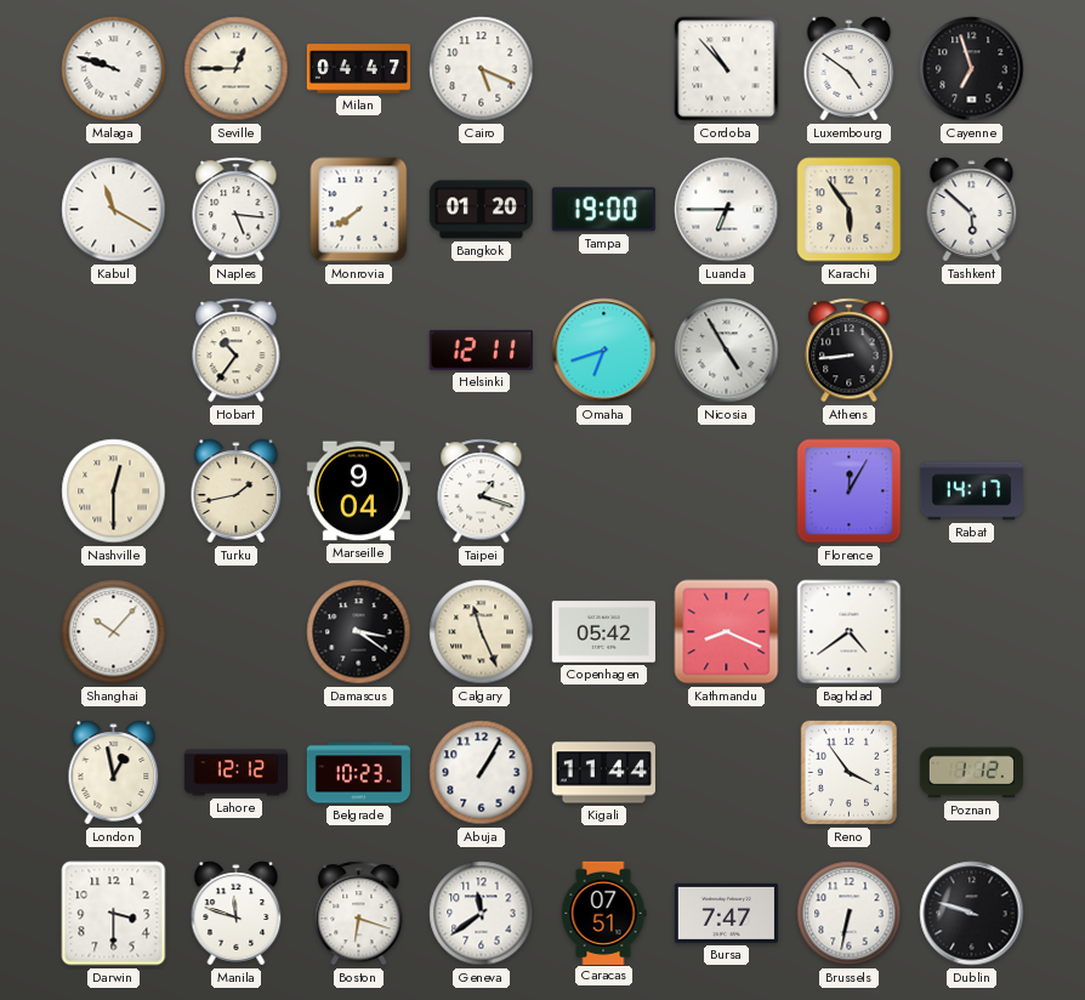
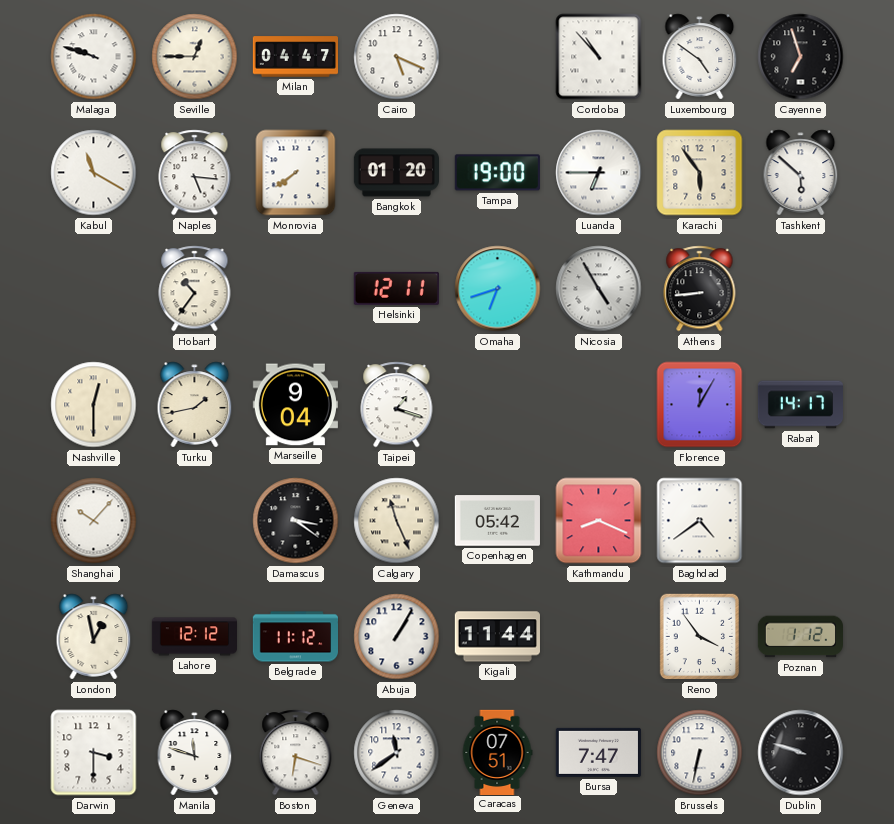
Belgrade: 10:23 -> 11:12 (295, 637)
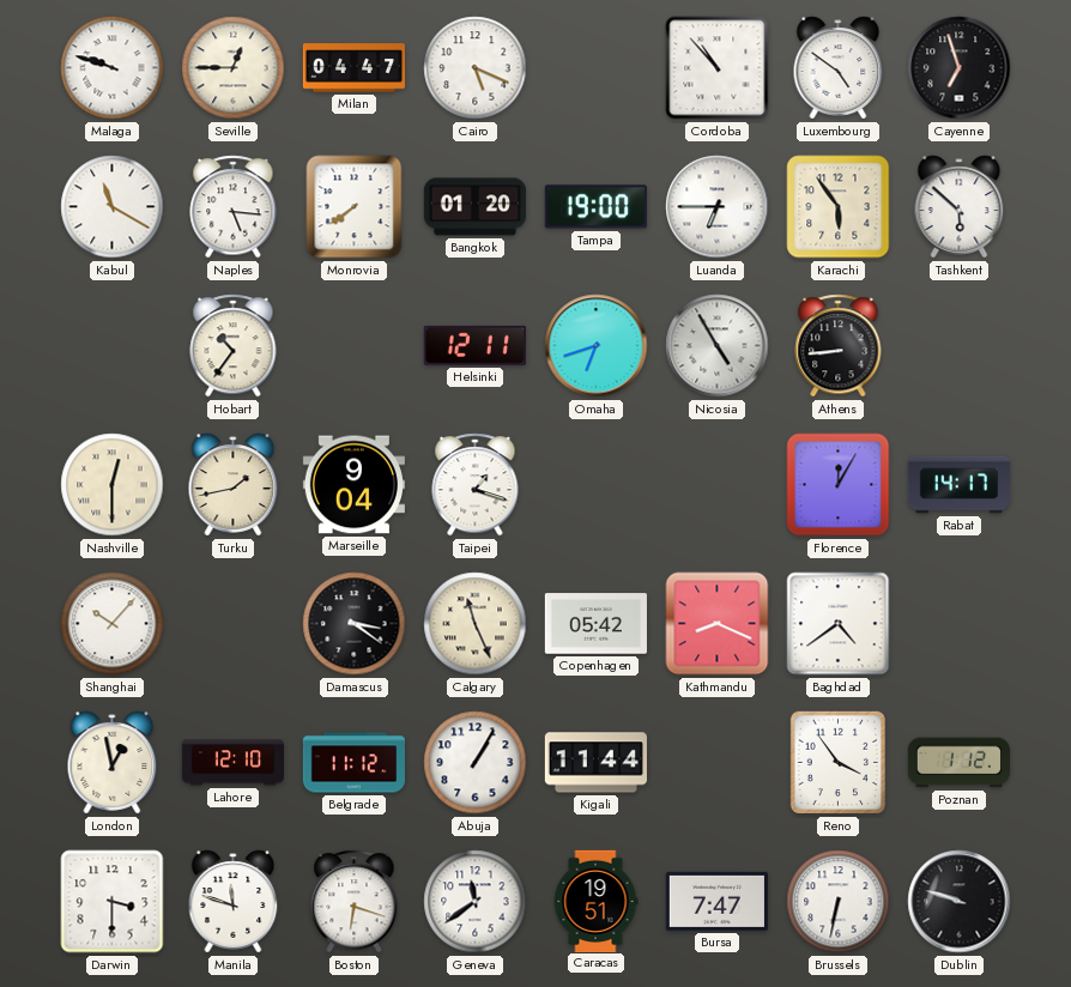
Lahore: 12:12 -> 12:10 (232, 763)
Caracas: 07:51 -> 19:51 (595, 901)
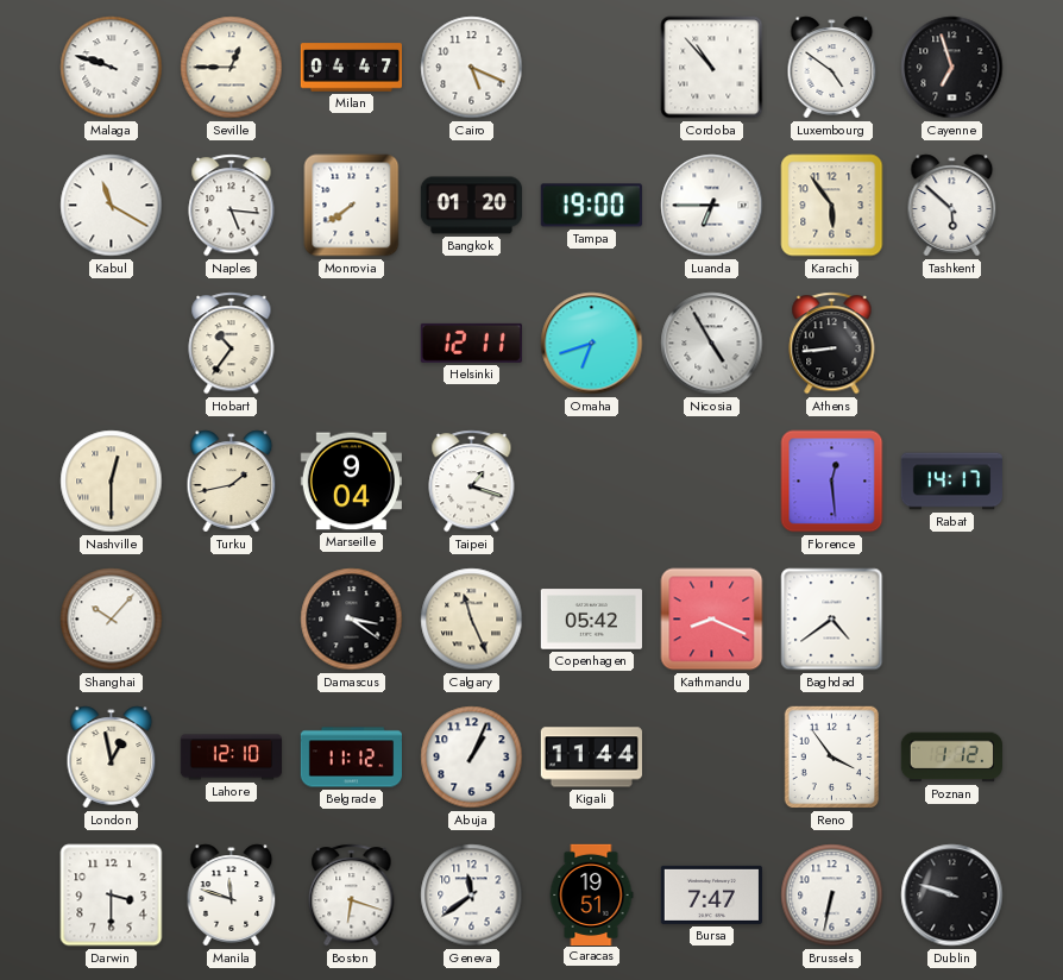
Florence: 12:05 -> 12:29 (832, 482)
Abuja: 1:05 -> 1:04 (472, 758)
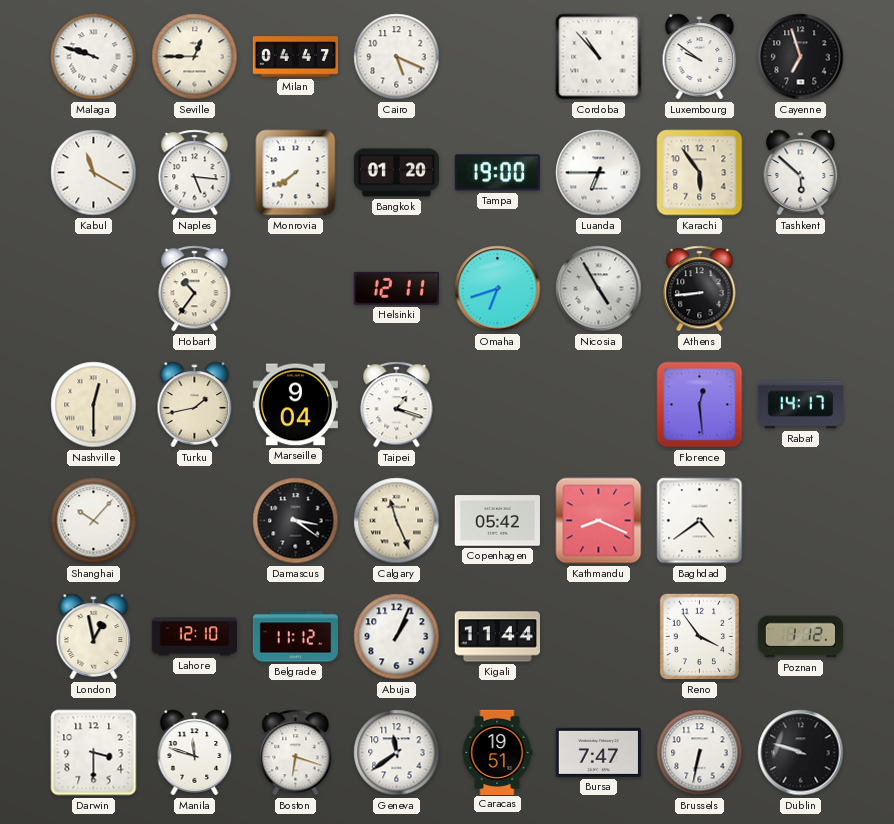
Luxembourg: 4:51 -> 9:51 (700, 57)
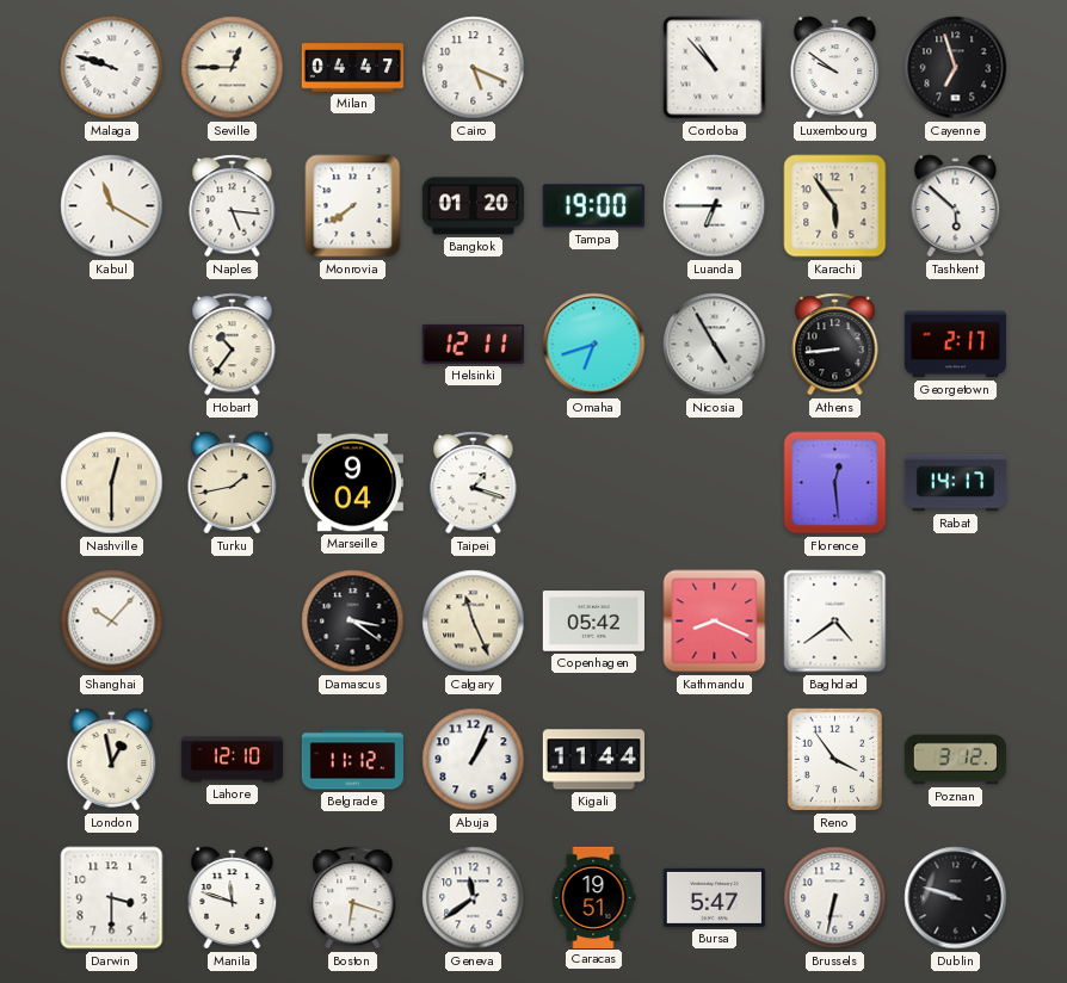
Georgetown: none -> 2:17 (955, 345)
Poznan: 1:12 -> 3:12 (955, 760)
Bursa: 7:47 -> 5:47 (714, 897)
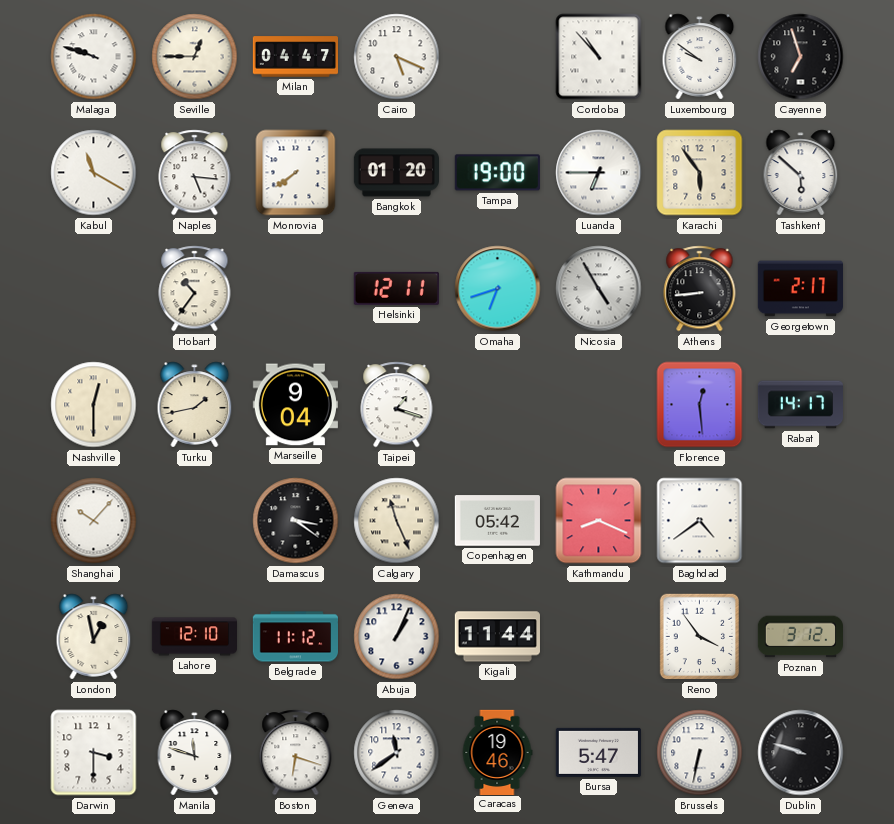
Caracas: 19:51 -> 19:46 (497, 752)
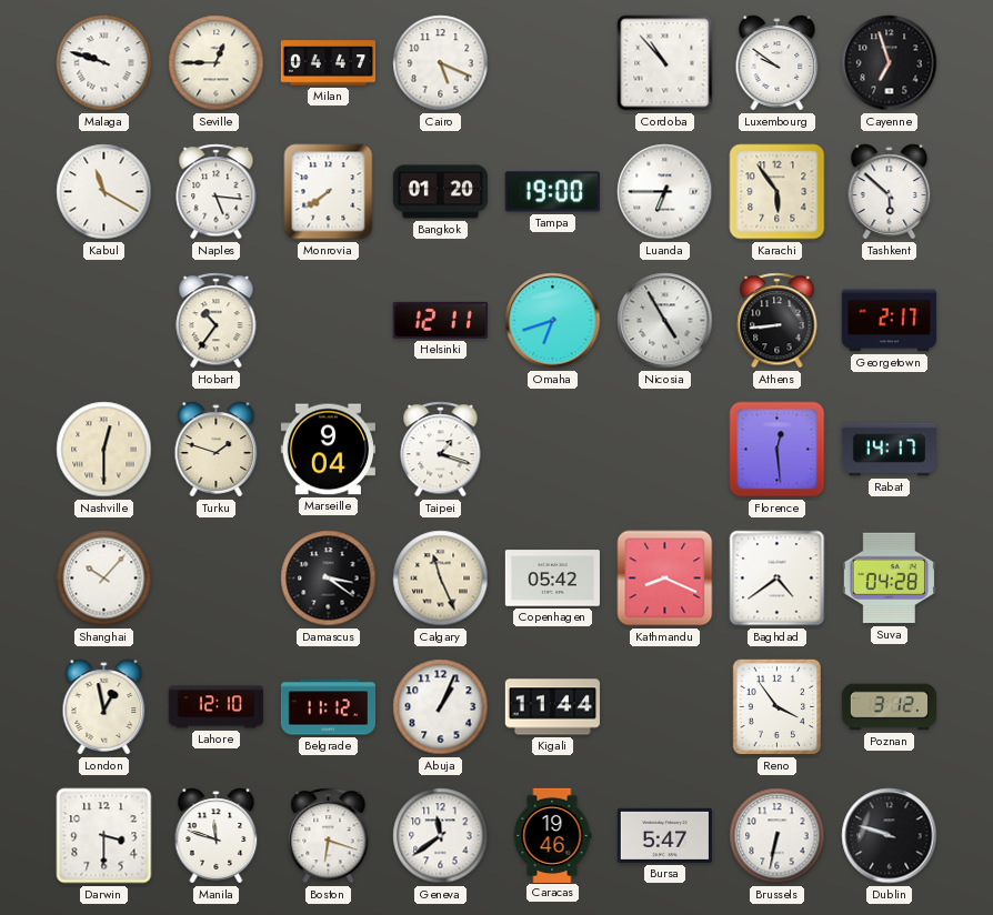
Turku: 1:43 -> 1:48 (217, 450)
Suva: none -> 04:28 (889, 579)
